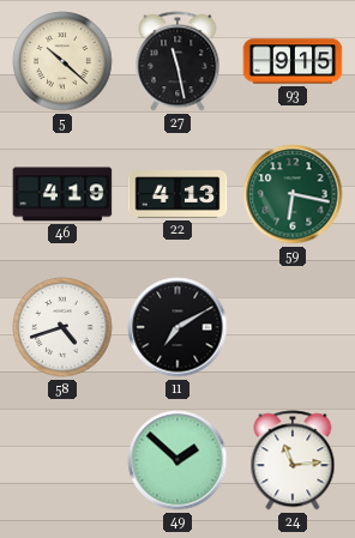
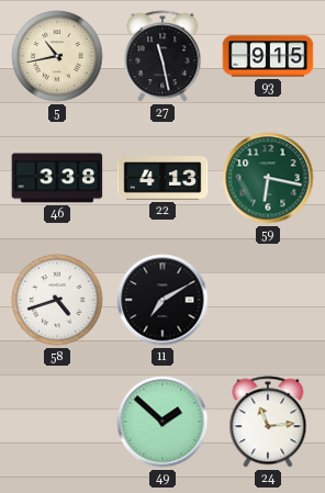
5: 10:22 -> 10:43 (57, 56)
46: 4:19 -> 3:38 (57, 178)
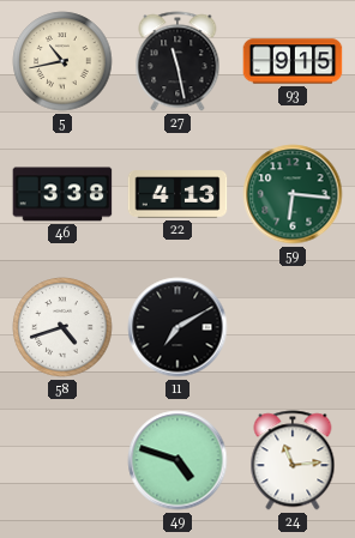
59: 6:17 -> 6:16 (293, 194)
49: 1:52 -> 4:48 (177, 460)
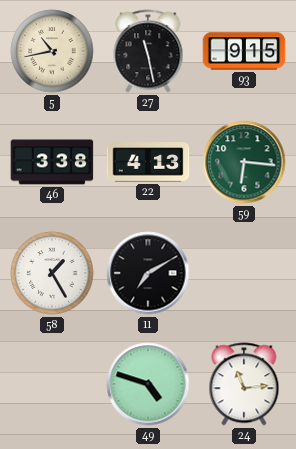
58: 4:42 -> 1:25 (52, 273)
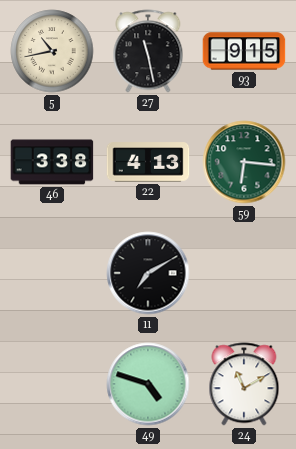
58: 1:25 -> none (52, 273)
24: 11:14 -> 11:10 (244, 384)
